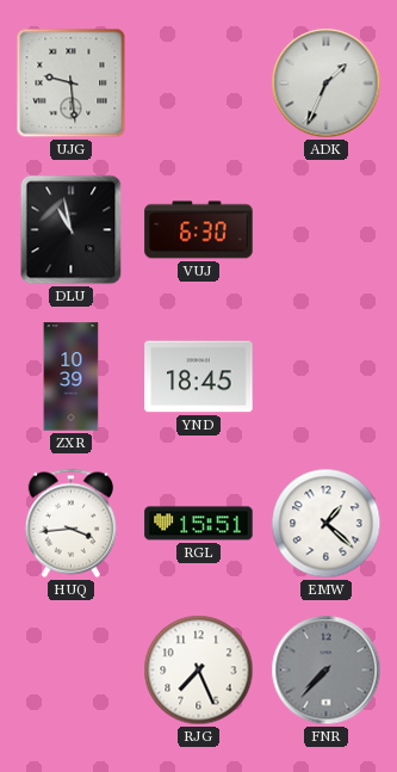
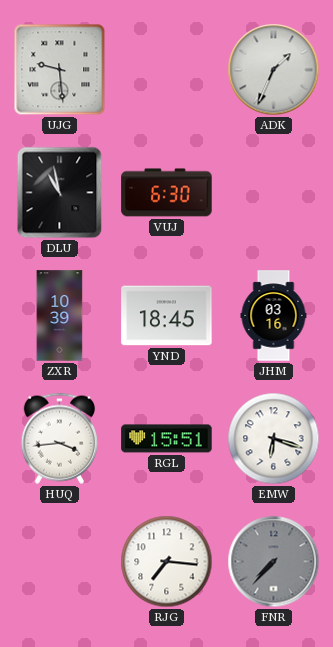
JHM: none -> 03:16 (274, 316)
EMW: 1:22 -> 6:18 (274, 439)
RJG: 7:26 -> 7:16 (167, 562)
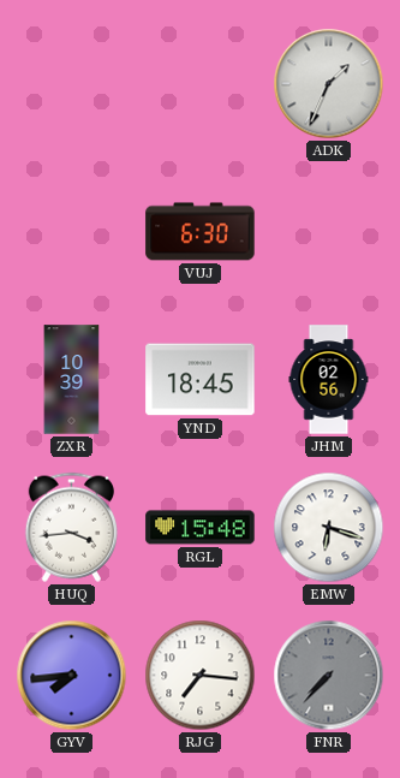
UJG: 9:29 -> none (60, 70)
DLU: 10:58 -> none (60, 193)
JHM: 03:16 -> 02:56 (329, 380)
RGL: 15:51 -> 15:48 (201, 528)
GYV: none -> 7:44 (72, 676)
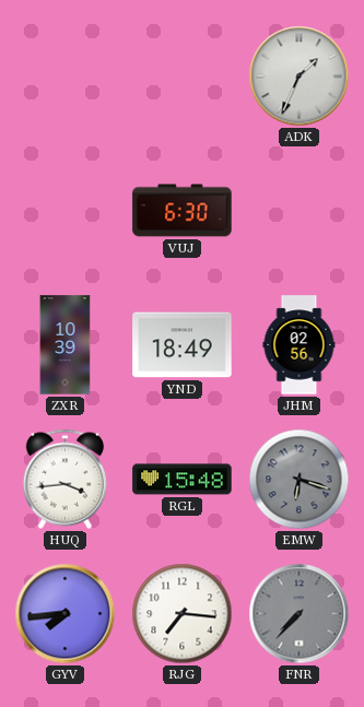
YND: 18:45 -> 18:49 (183, 345)
EMW dial: white -> grey (300, 480)
